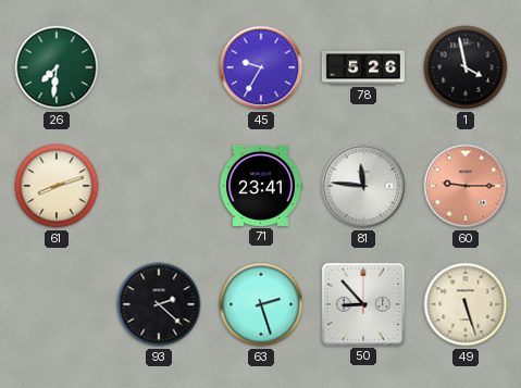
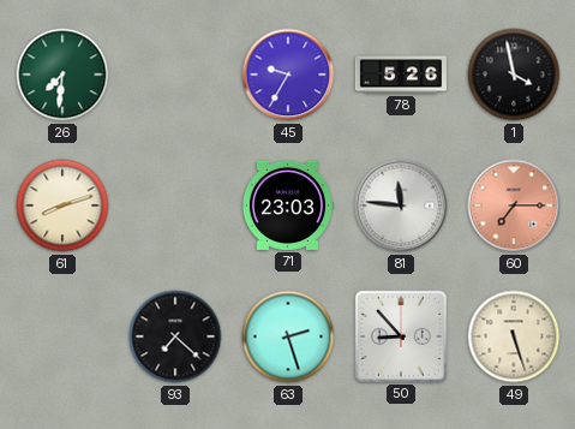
71: 23:41 -> 23:03 (287, 205)
60: 9:15 -> 7:15 (514, 205)
93: 2:22 -> 7:22 (175, 336)
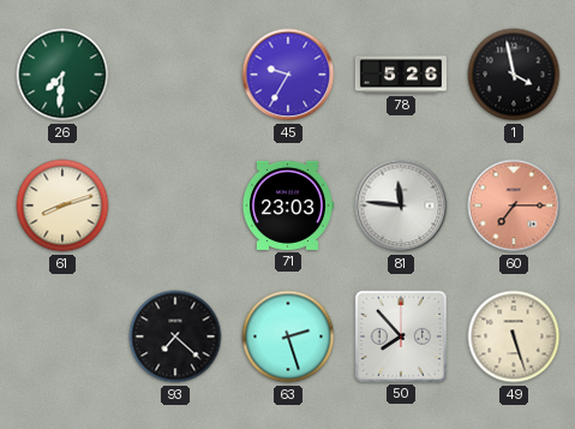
50: 8:53 -> 7:53 (401, 336)
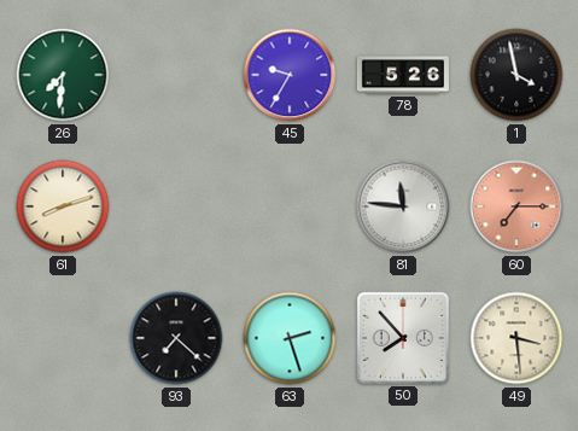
71: 23:03 -> none (287, 205)
49: 5:27 -> 3:29 (516, 338)
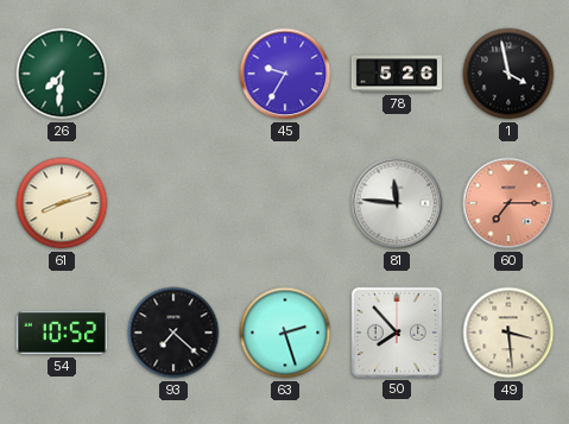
54: none -> 10:52 (62, 333)
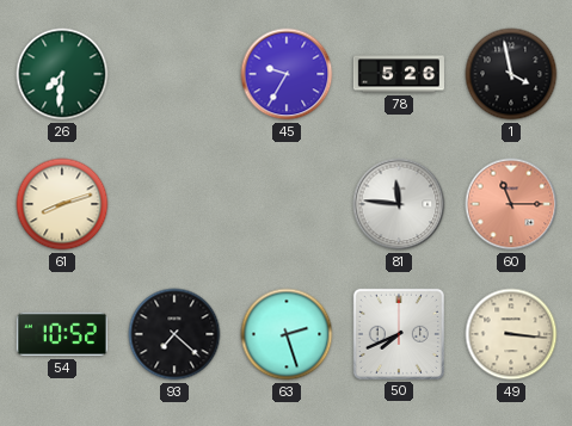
60: 7:15 -> 11:15 (511, 204)
50: 7:53 -> 7:41 (399, 334)
49: 3:29 -> 3:16 (511, 334)
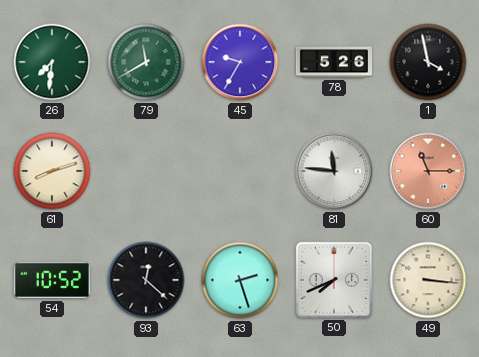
79: none -> 11:40 (146, 62)
93: 7:22 -> 12:22 (146, 280)
